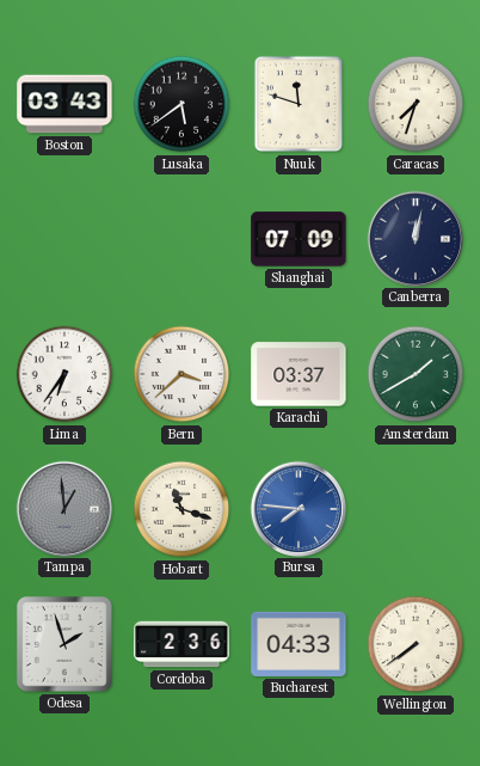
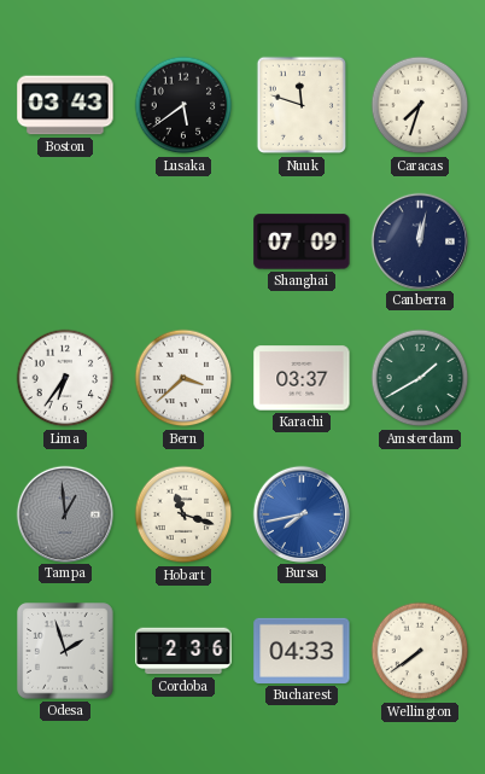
Bursa: 7:46 -> 7:43 (300, 513)
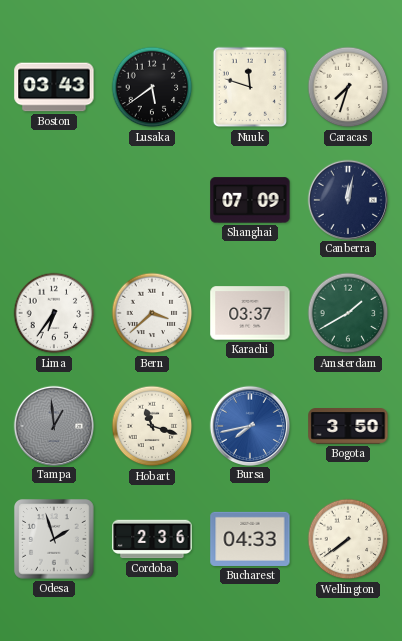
Bogota: none -> 3:50 (348, 427)
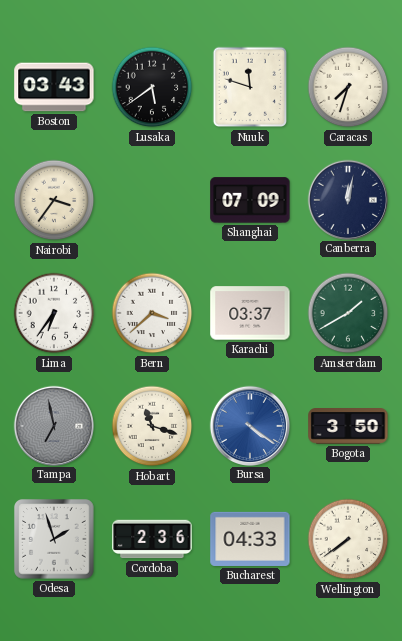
Nairobi: none -> 3:36 (54, 200)
Tampa: 12:59 -> 6:58 (53, 425)
Bursa: 7:43 -> 4:21 (249, 425)
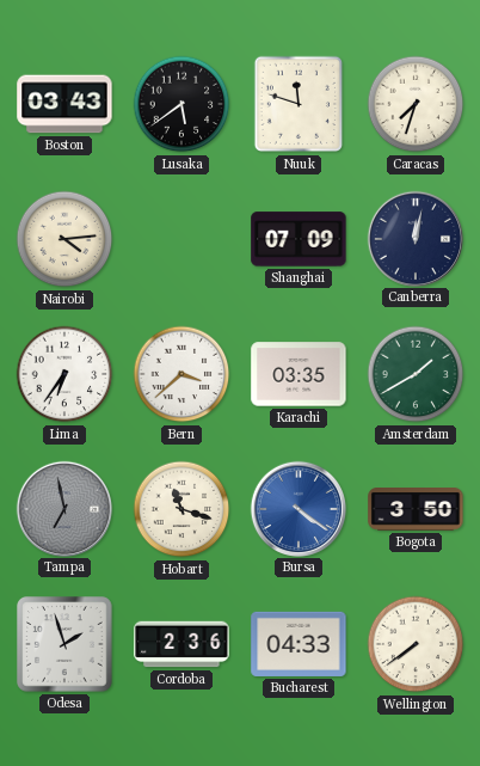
Nairobi: 3:36 -> 4:14 (64, 239)
Karachi: 03:37 -> 03:35 (299, 374)
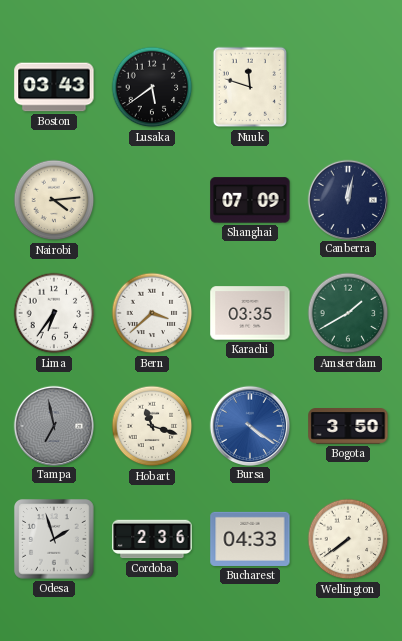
Caracas: 7:33 -> none (416, 104)
